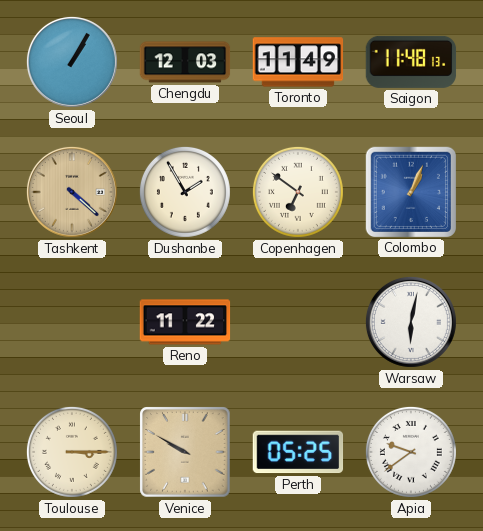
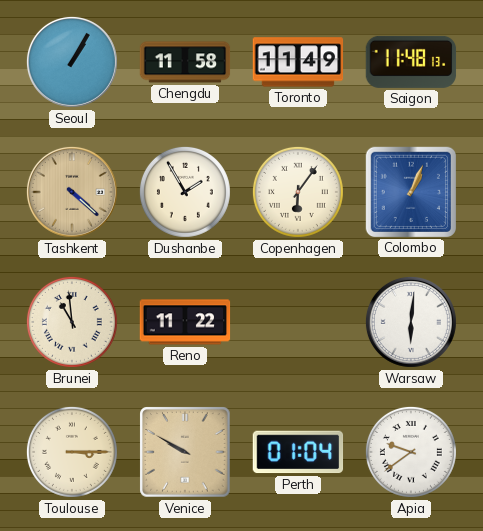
Chengdu: 12:03 -> 11:58 (185, 62)
Copenhagen: 6:51 -> 6:06 (298, 192)
Brunei: none -> 10:59 (72, 322)
Warsaw: 6:02 -> 6:01 (411, 322)
Perth: 05:25 -> 01:04 (298, 452)
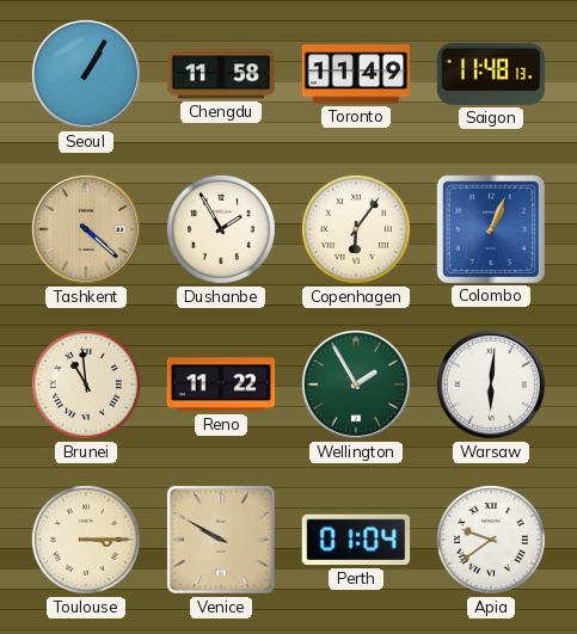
Wellington: none -> 1:55 (356, 384)
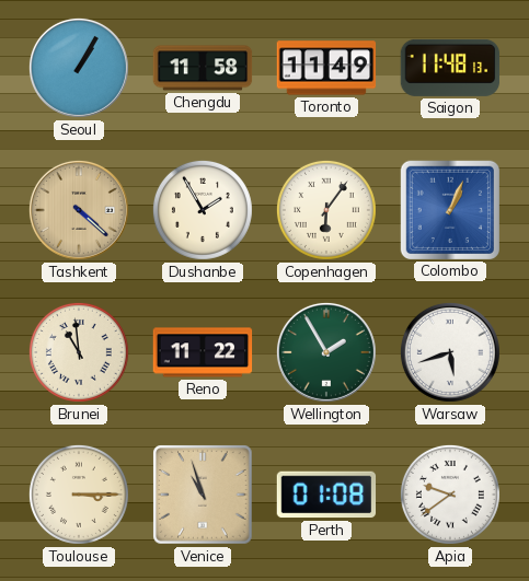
Warsaw: 6:01 -> 5:42 (450, 352)
Venice: 9:50 -> 10:57 (203, 495)
Perth: 01:04 -> 01:08 (326, 495)
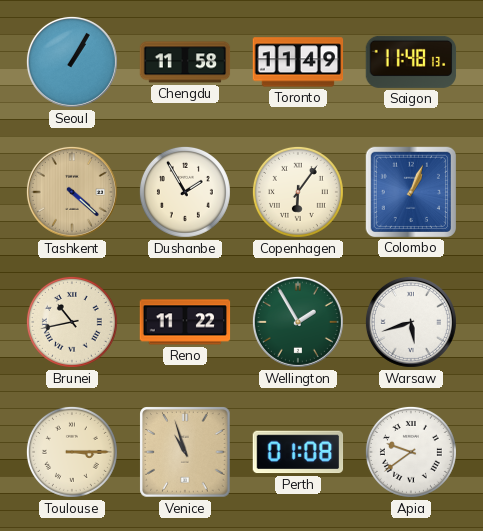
Brunei: 10:59 -> 10:43 (72, 322)
